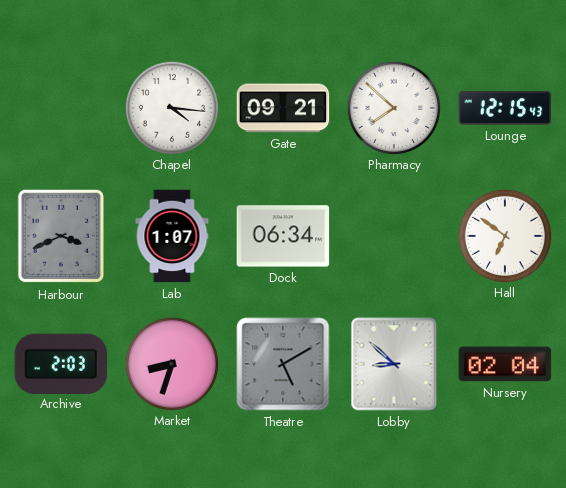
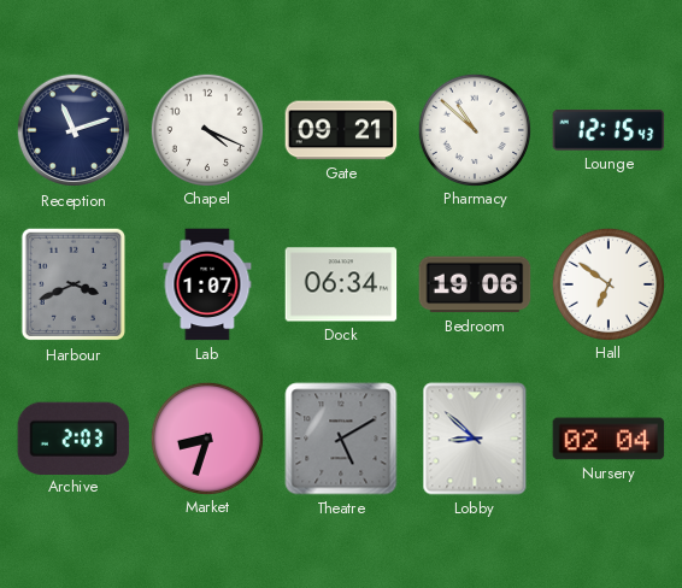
Reception: none -> 11:12 (74, 130)
Chapel: 4:16 -> 4:19 (206, 129)
Pharmacy: 7:52 -> 10:52 (474, 129)
Bedroom: none -> 19:06 (475, 284)
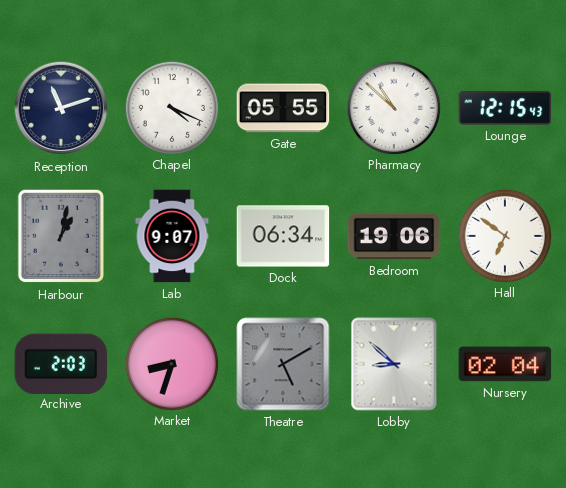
Gate: 09:21 -> 05:55 (283, 108)
Harbour: 3:41 -> 1:02 (60, 236)
Lab: 1:07 -> 9:07 (172, 236)
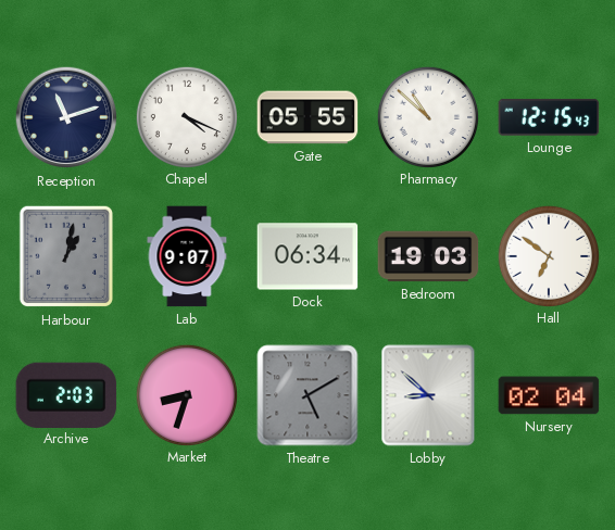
Bedroom: 19:06 -> 19:03 (428, 256)
